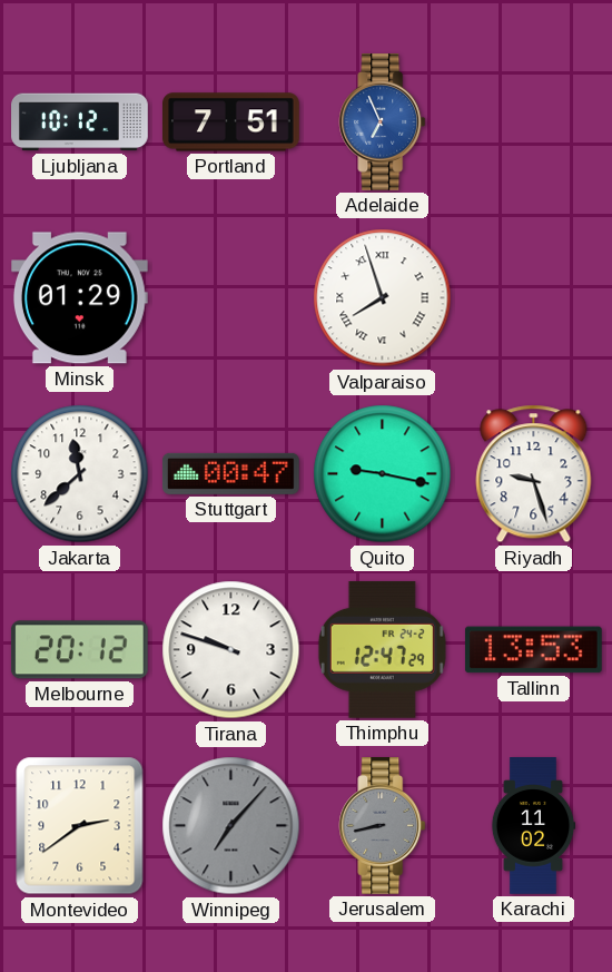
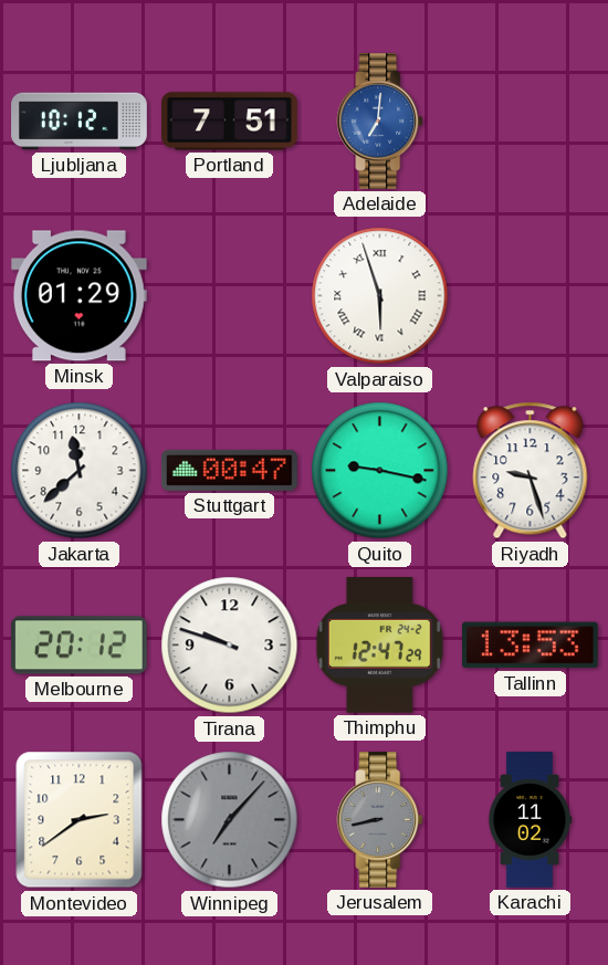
Adelaide: 6:56 -> 7:01 (380, 122)
Valparaiso: 7:57 -> 5:57 (380, 296)
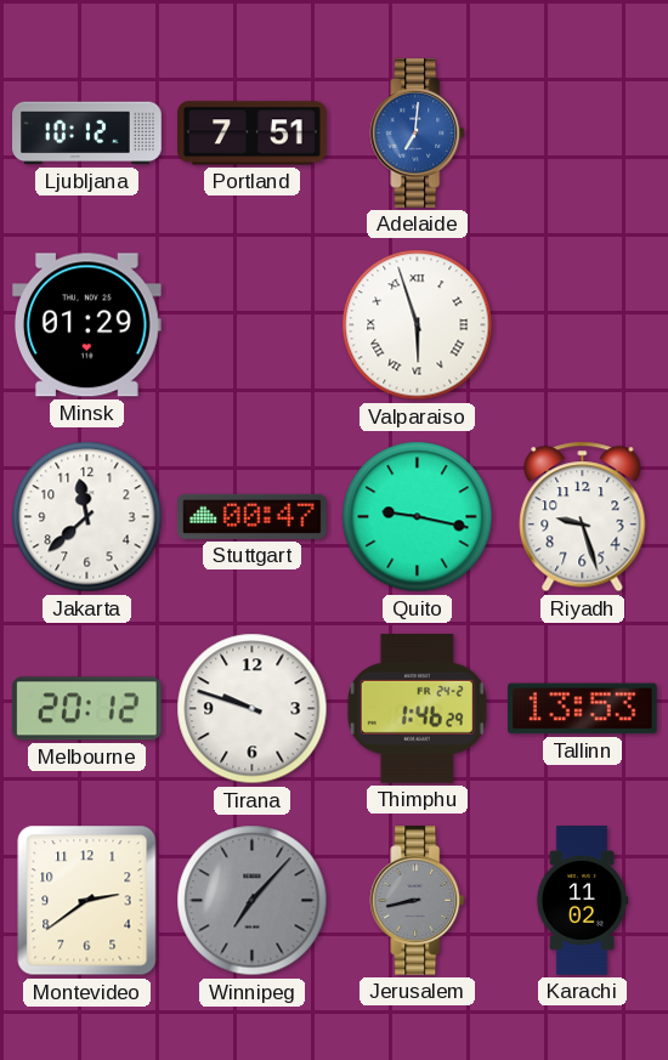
Thimphu: 12:47 -> 1:46 (417, 708)
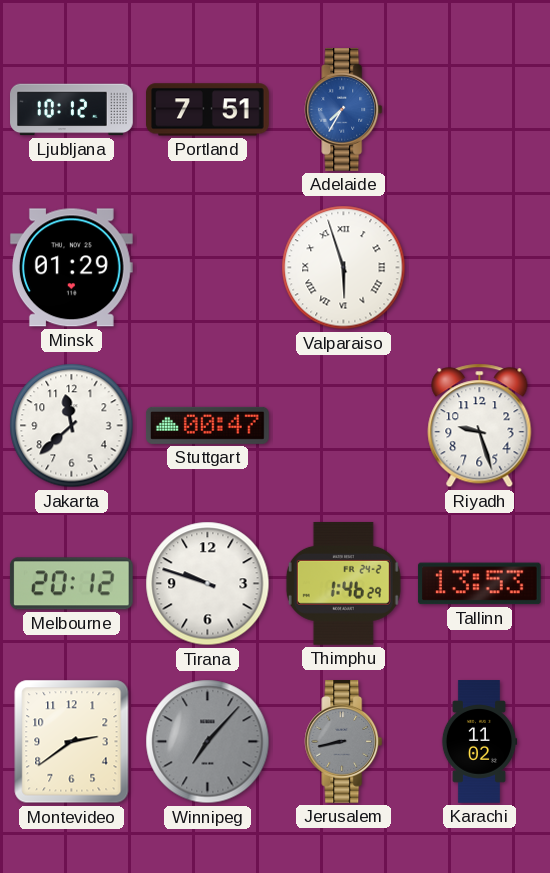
Adelaide: 7:01 -> 7:35 (344, 110)
Quito: 9:17 -> none (418, 517)
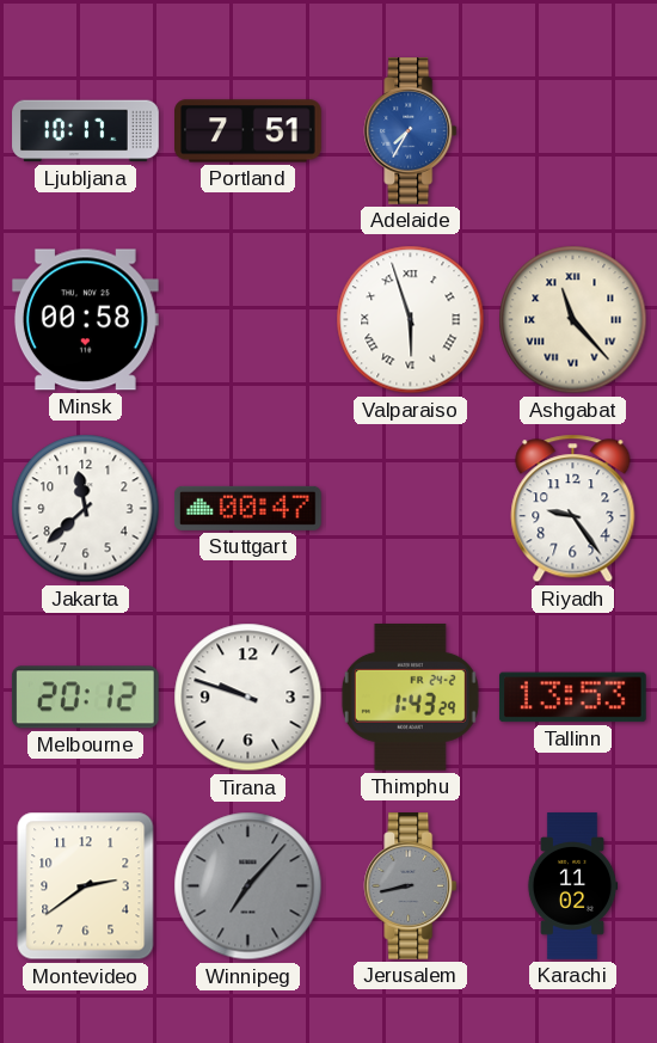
Ljubljana: 10:12 -> 10:17 (86, 131)
Minsk: 01:29 -> 00:58 (85, 320)
Ashgabat: none -> 11:23 (573, 320)
Riyadh: 9:27 -> 9:24 (573, 509)
Thimphu: 1:46 -> 1:43 (410, 697)
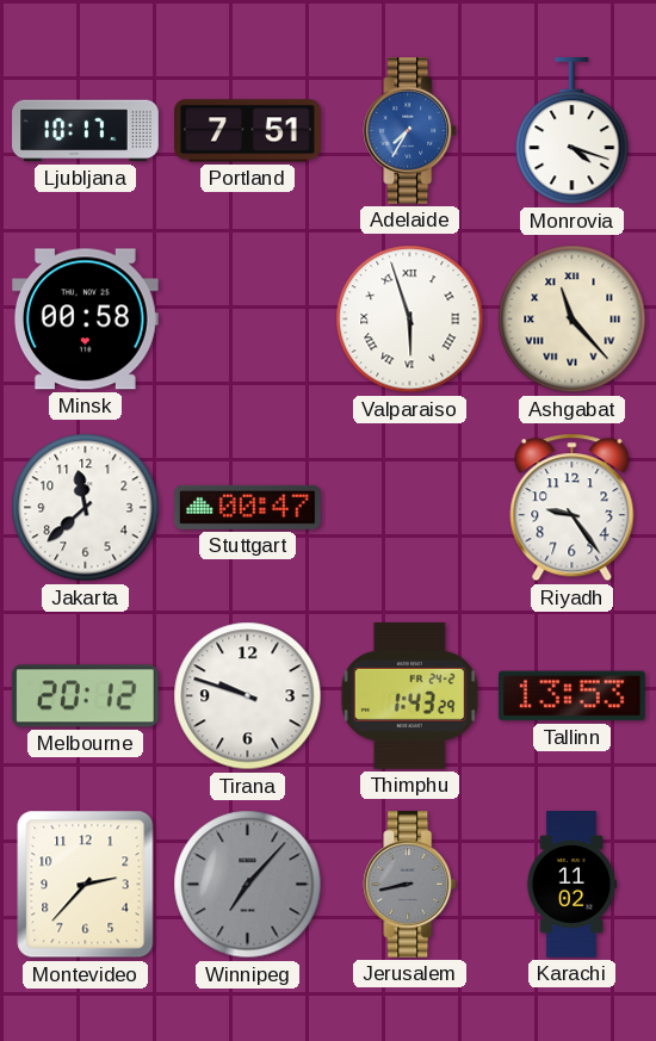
Monrovia: none -> 4:18 (573, 132)
Montevideo: 2:39 -> 2:37 (86, 885)
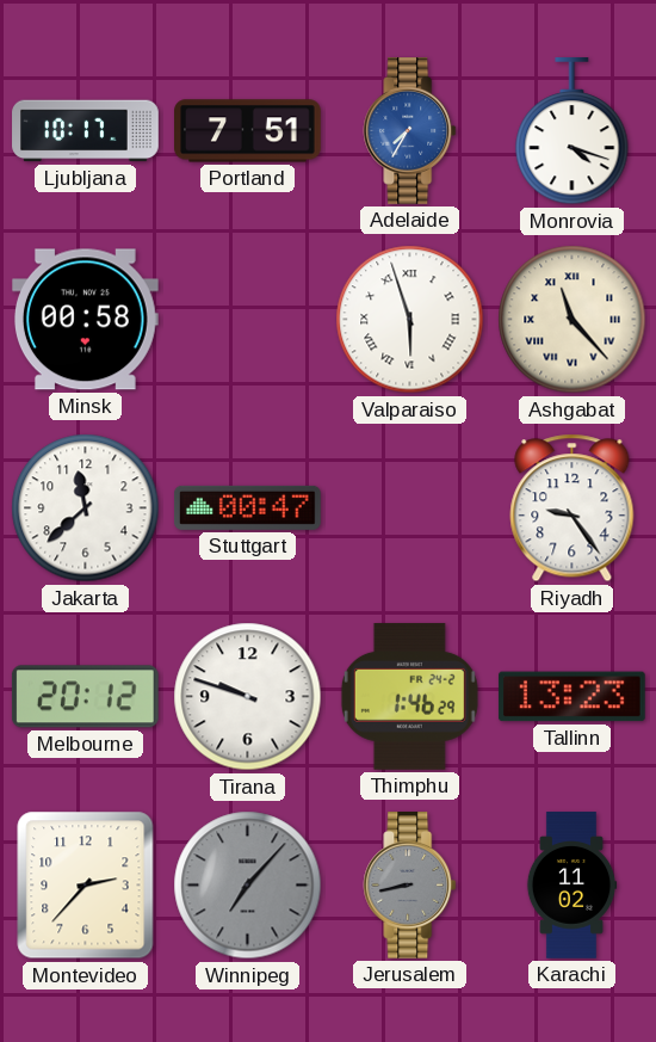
Thimphu: 1:43 -> 1:46 (409, 696)
Tallinn: 13:53 -> 13:23 (571, 697)
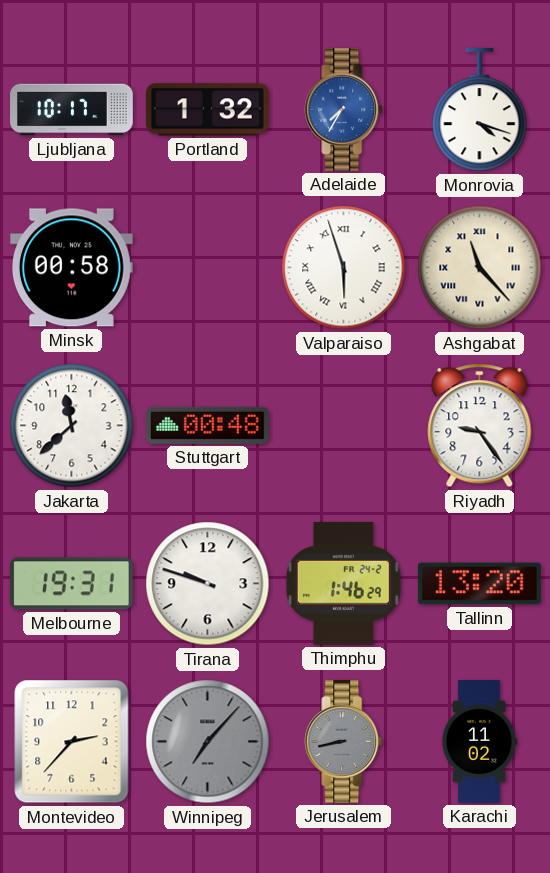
Portland: 7:51 -> 1:32 (208, 110)
Stuttgart: 00:47 -> 00:48 (208, 425)
Melbourne: 20:12 -> 19:31 (71, 584)
Tallinn: 13:23 -> 13:20 (479, 584)
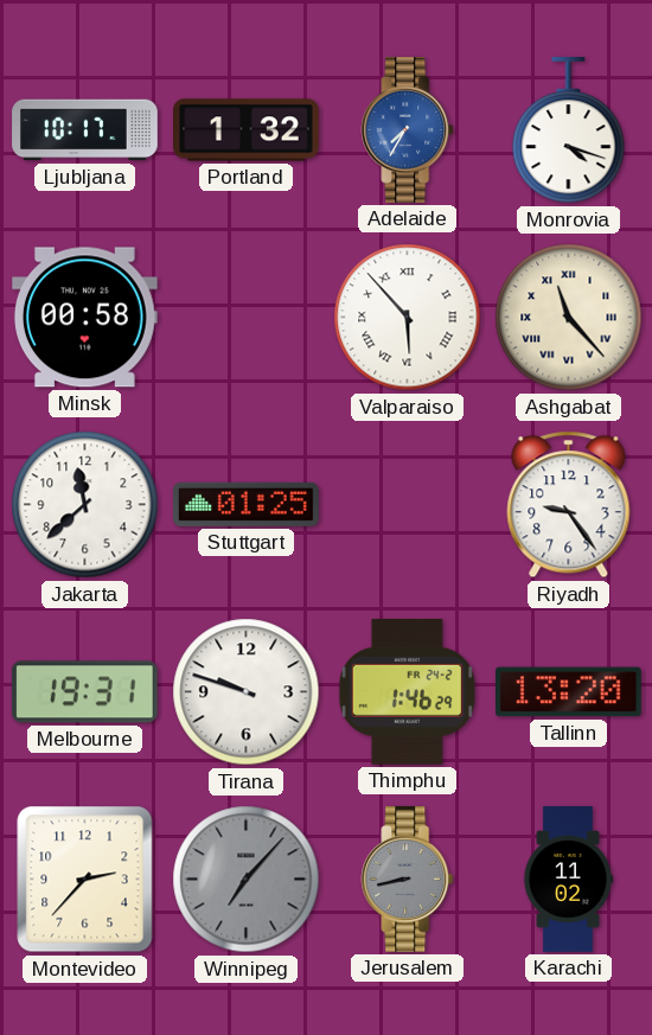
Valparaiso: 5:57 -> 5:53 (408, 318)
Stuttgart: 00:48 -> 01:25 (247, 504)
